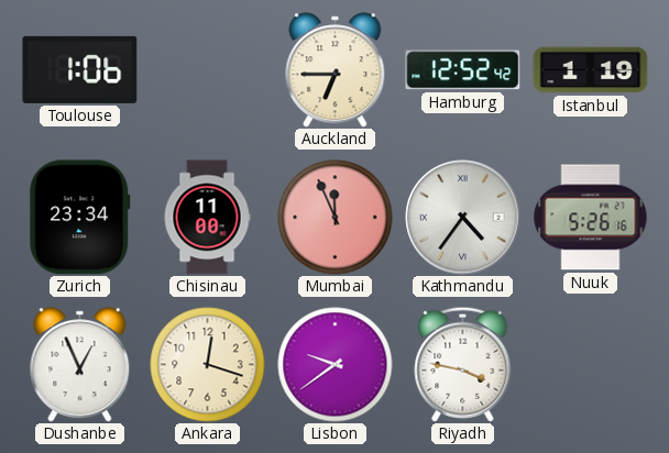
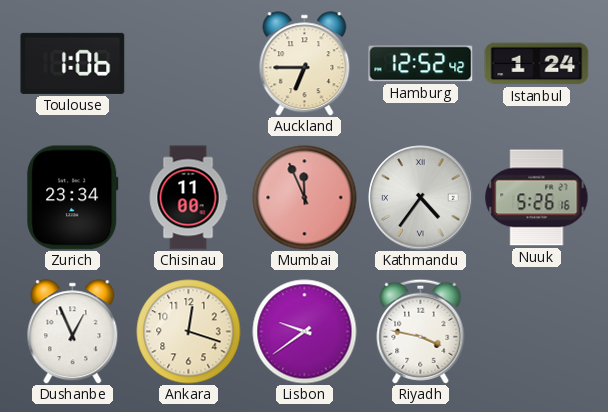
Istanbul: 1:19 -> 1:24 (537, 64)
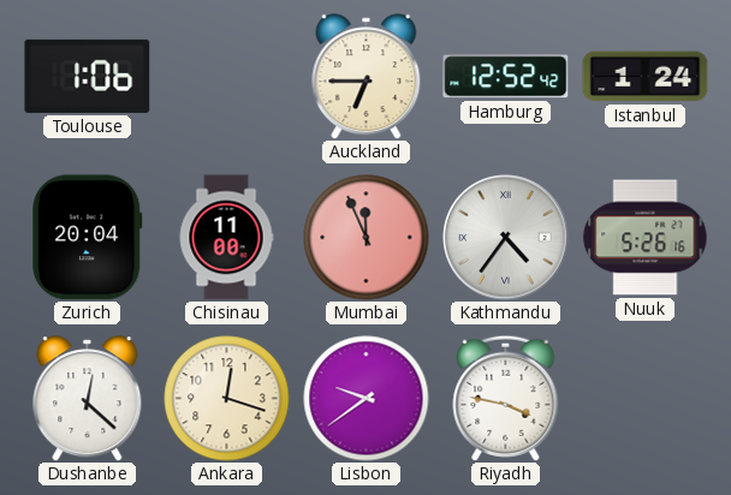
Zurich: 23:34 -> 20:04 (88, 238)
Dushanbe: 12:56 -> 12:22 (88, 399)
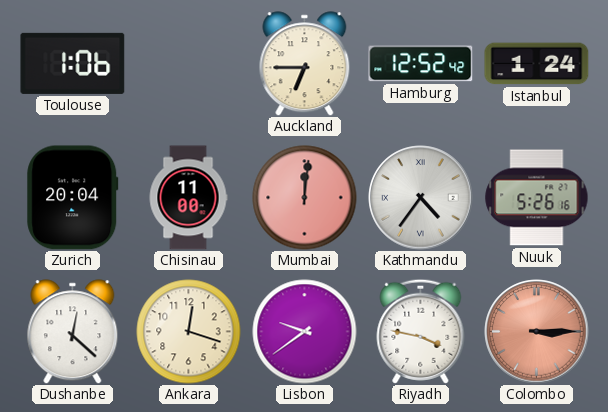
Mumbai: 11:56 -> 12:01 (305, 198)
Colombo: none -> 3:15 (537, 332)
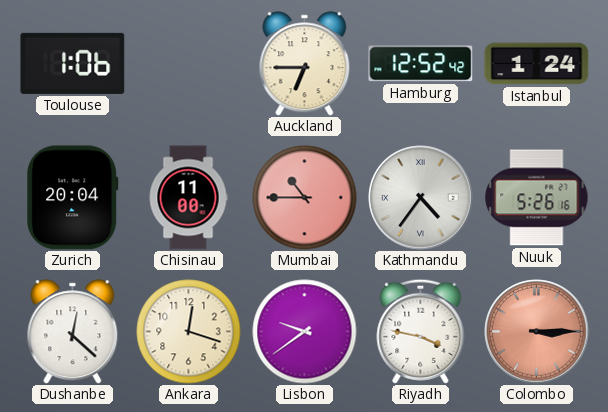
Mumbai: 12:01 -> 10:45 (305, 198)
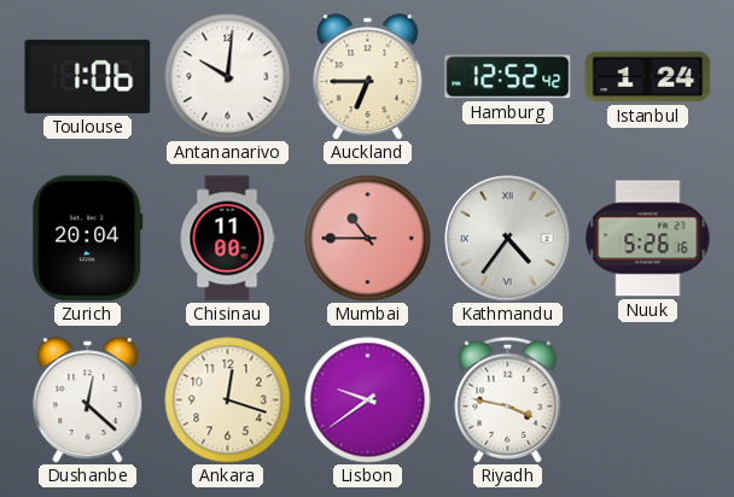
Antananarivo: none -> 10:01 (228, 77)
Colombo: 3:15 -> none (537, 332)
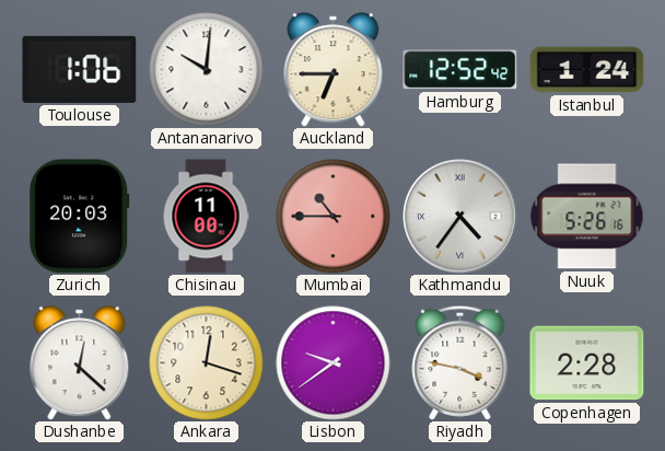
Zurich: 20:04 -> 20:03 (80, 217)
Copenhagen: none -> 2:28 (587, 363)
